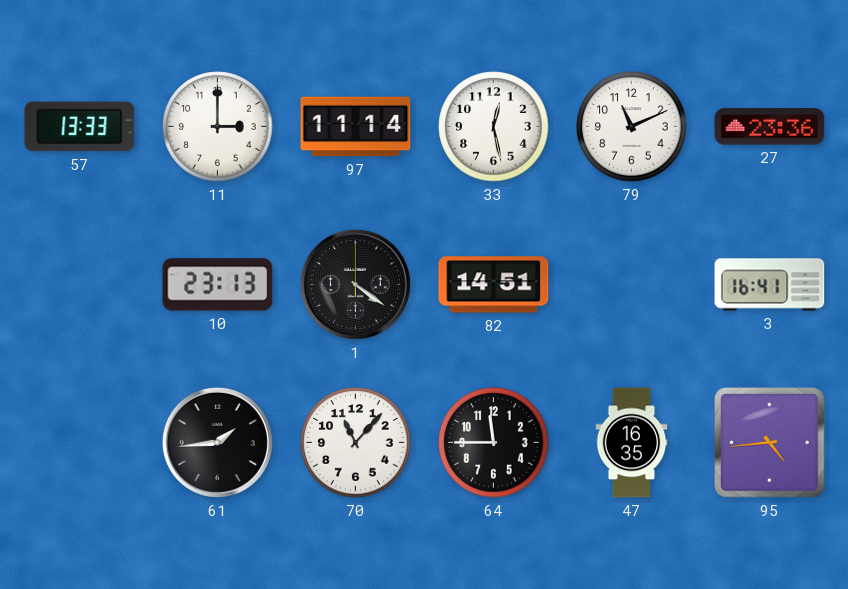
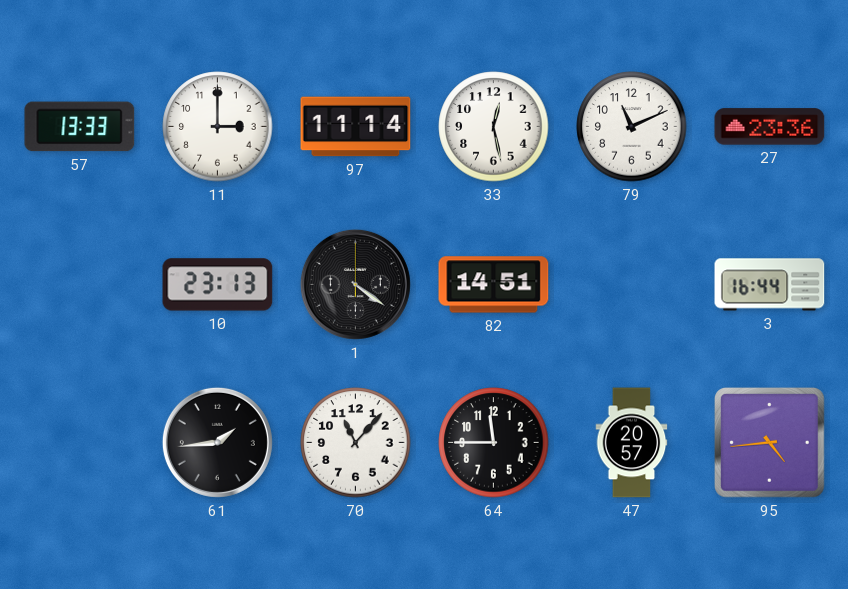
3: 16:41 -> 16:44 (770, 285)
47: 16:35 -> 20:57 (632, 443)
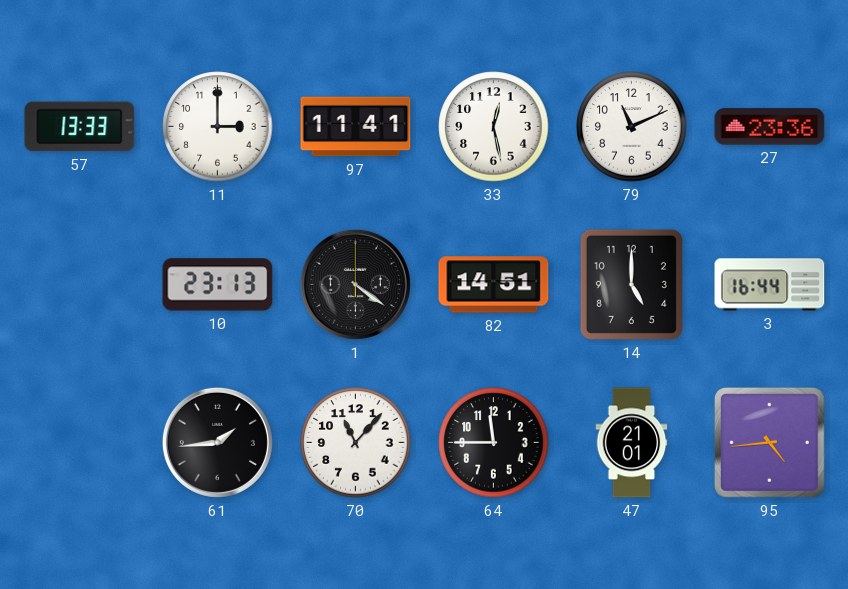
97: 11:14 -> 11:41 (356, 127)
14: none -> 5:00 (631, 284)
47: 20:57 -> 21:01 (632, 443)
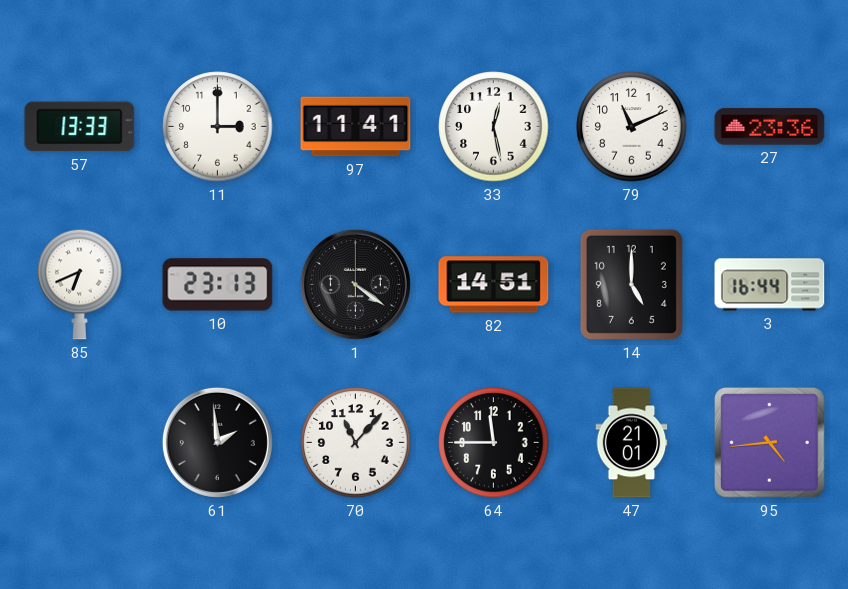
85: none -> 6:41 (80, 284)
61: 1:44 -> 1:59 (217, 442)
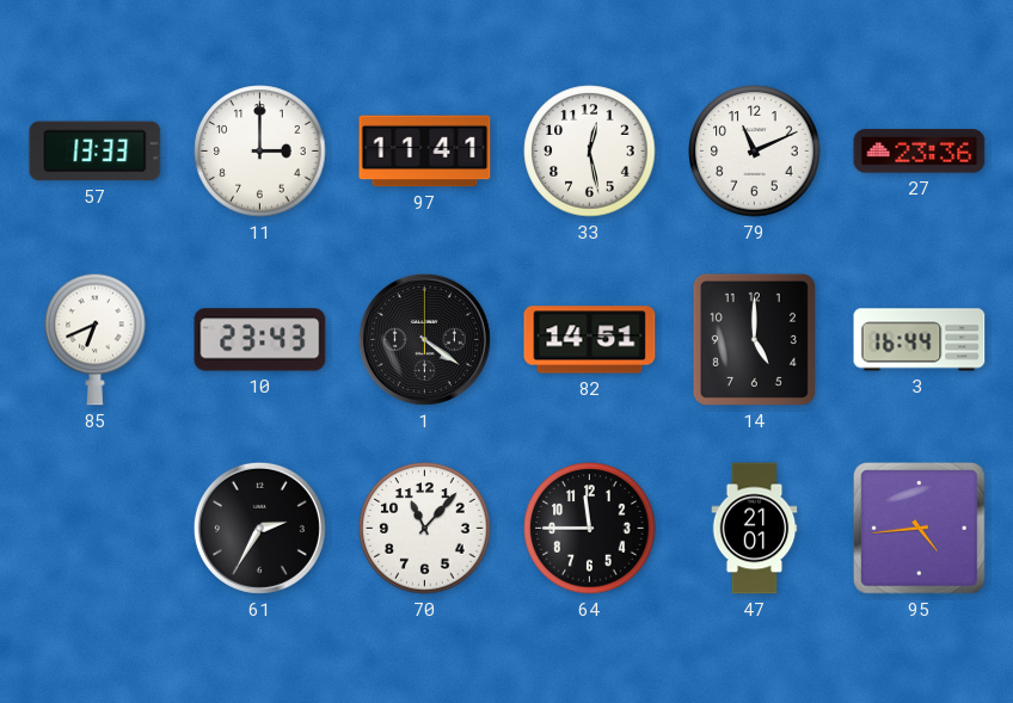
10: 23:13 -> 23:43 (260, 340)
61: 1:59 -> 2:35 (259, 528)
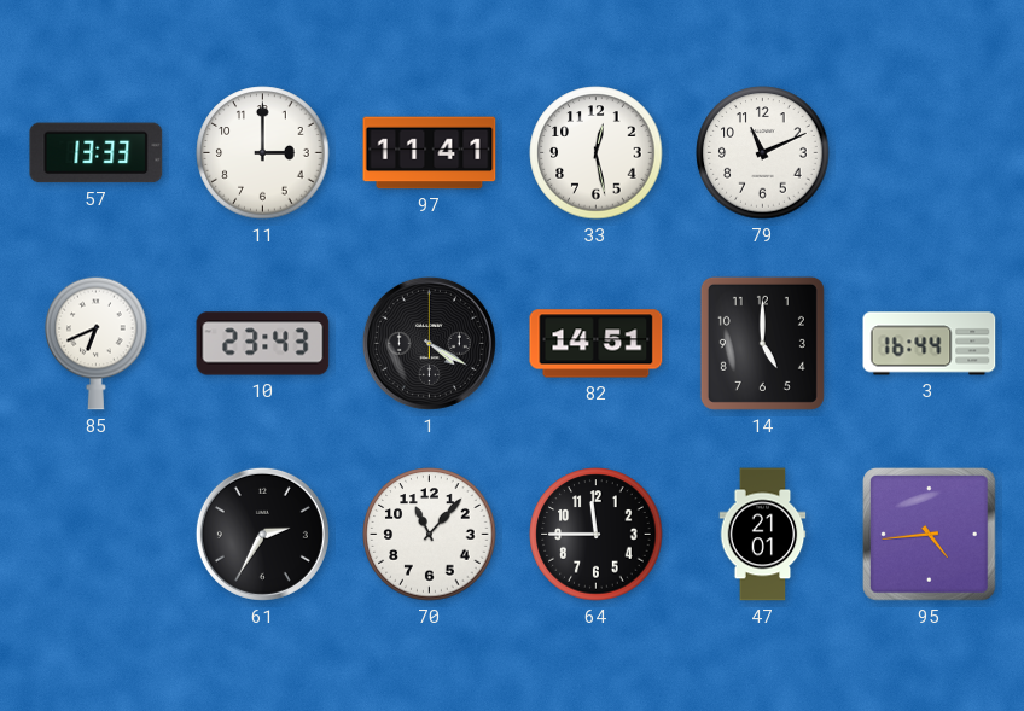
27: 23:36 -> none (920, 152)
1: 4:21 -> 4:20 (429, 343)
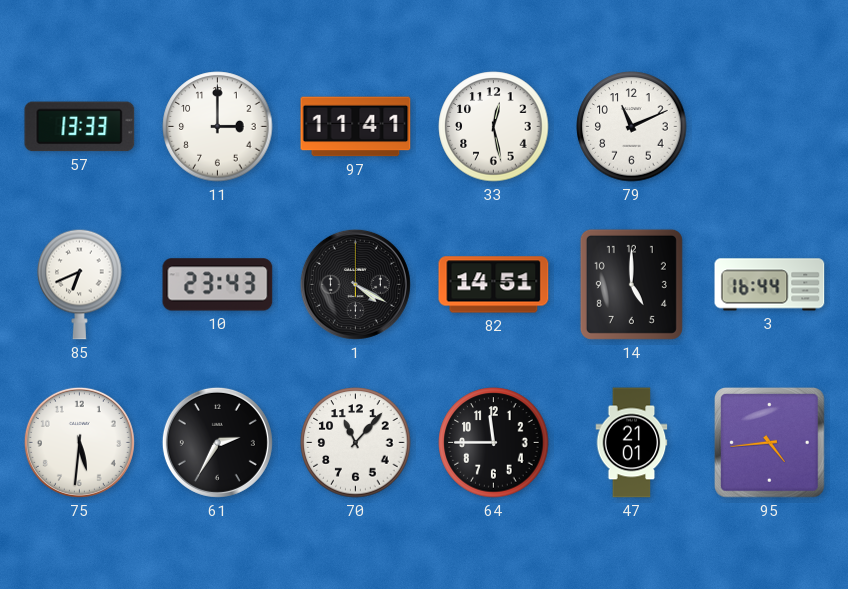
75: none -> 5:31 (79, 442)
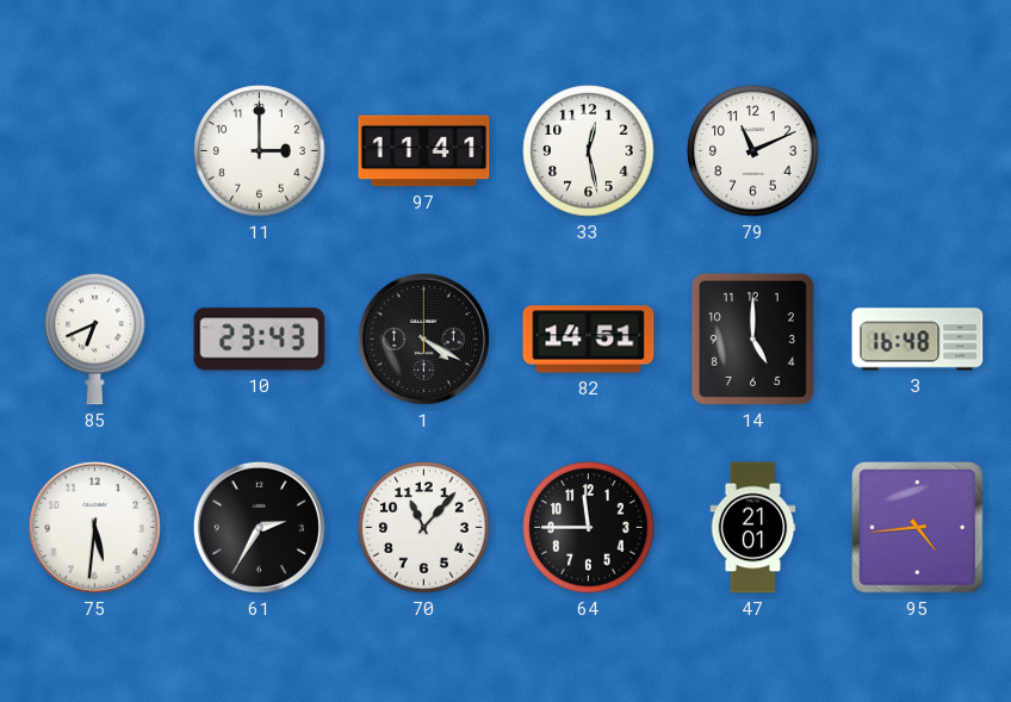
57: 13:33 -> none (80, 127)
3: 16:44 -> 16:48 (918, 340)
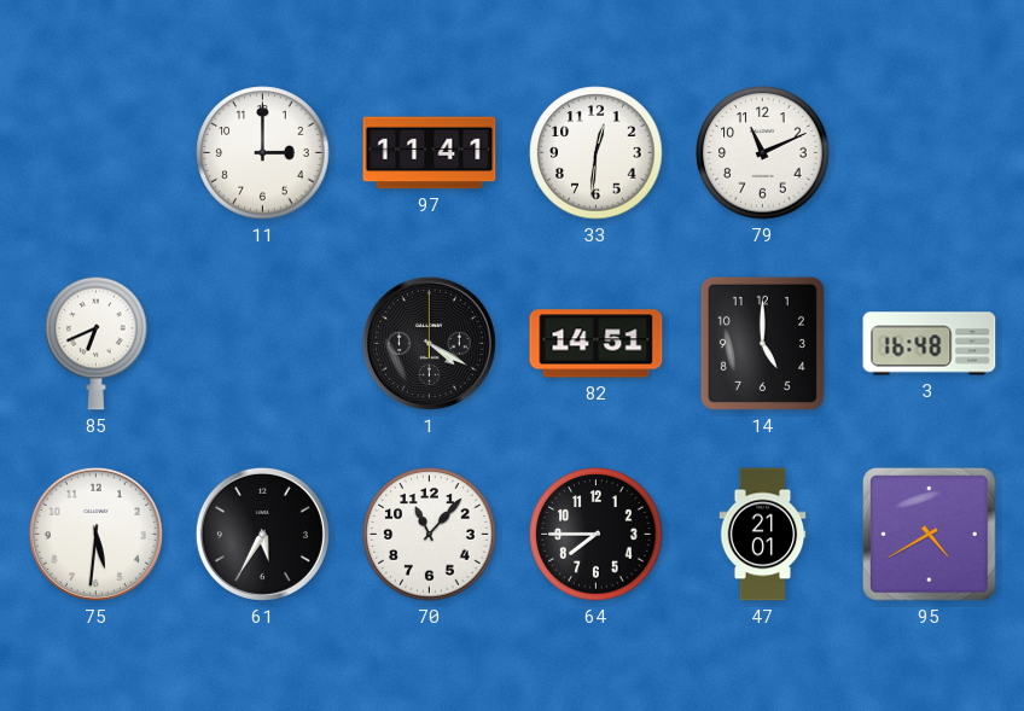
33: 12:28 -> 12:31 (597, 153)
10: 23:43 -> none (260, 340)
61: 2:35 -> 5:35 (262, 534)
64: 11:45 -> 7:45 (597, 535)
95: 4:44 -> 4:40 (930, 535)
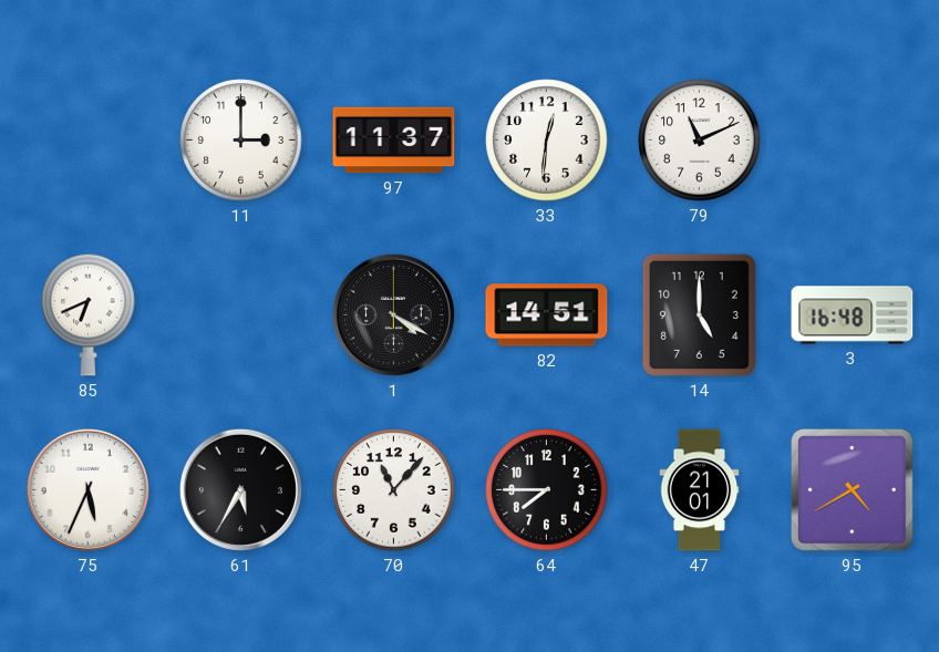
97: 11:41 -> 11:37 (394, 141)
75: 5:31 -> 5:34 (87, 489)
